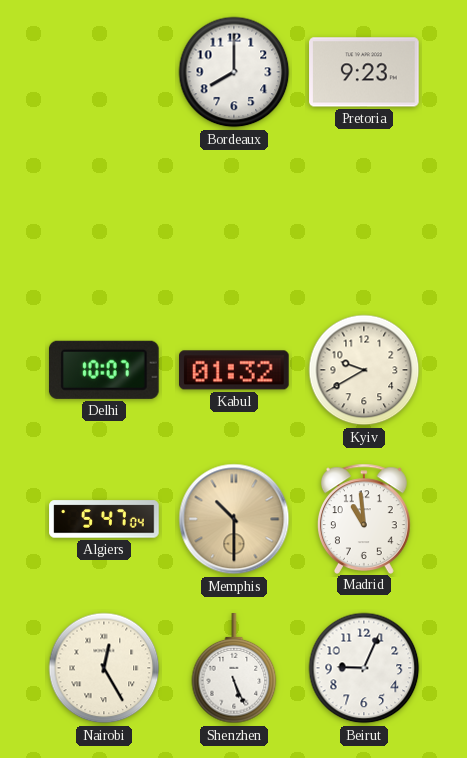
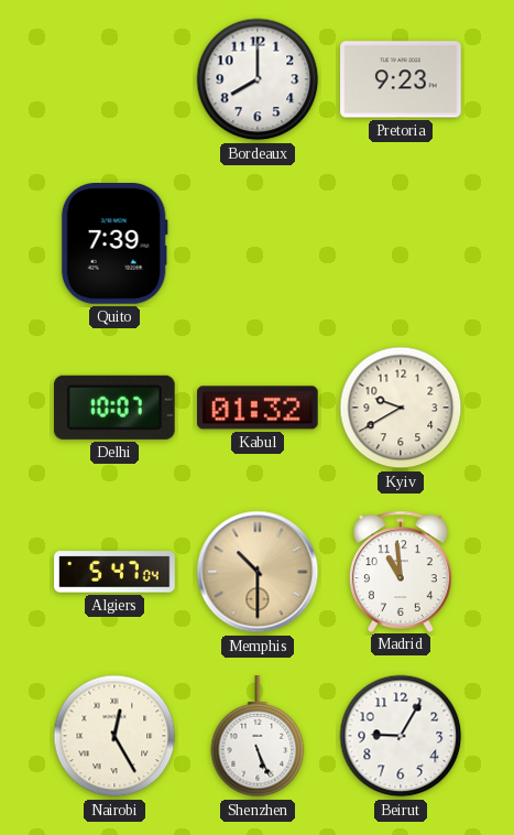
Quito: none -> 7:39 (114, 245)
Beirut: 9:04 -> 9:05 (401, 736)
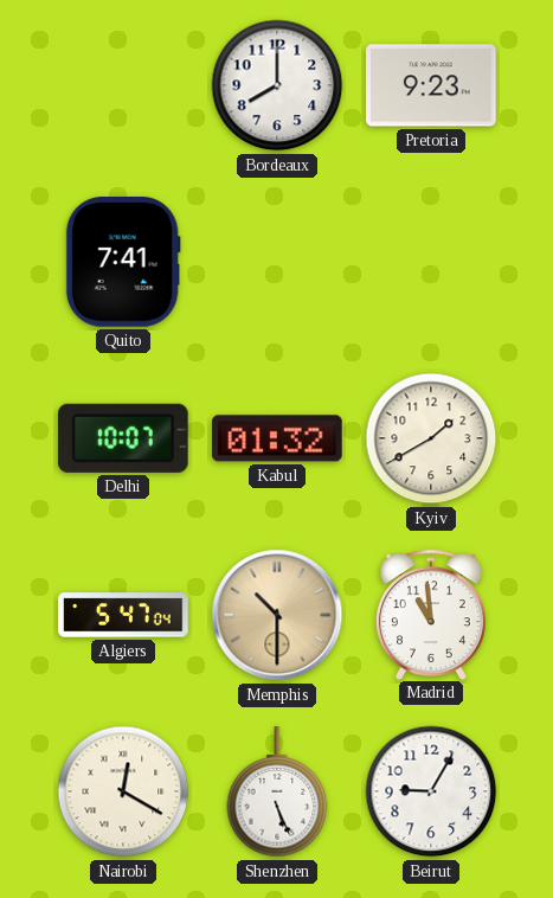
Quito: 7:39 -> 7:41 (123, 263)
Kyiv: 9:40 -> 1:40 (431, 438)
Nairobi: 12:25 -> 12:20 (123, 791)
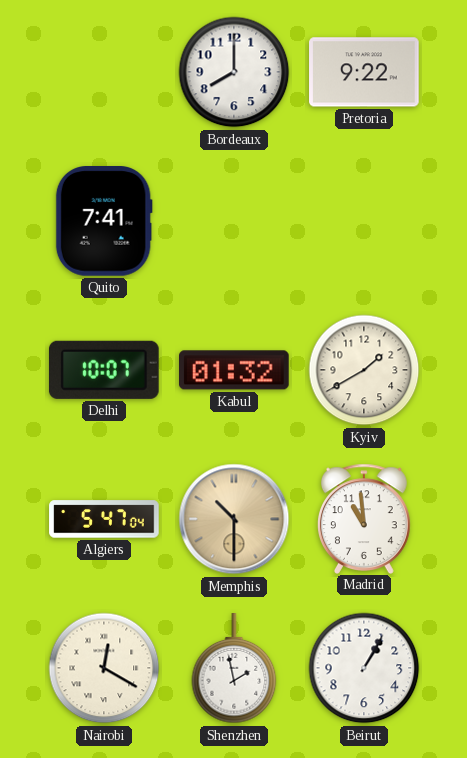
Pretoria: 9:23 -> 9:22 (364, 72)
Shenzhen: 5:26 -> 1:58 (234, 669)
Beirut: 9:05 -> 1:05 (364, 668)
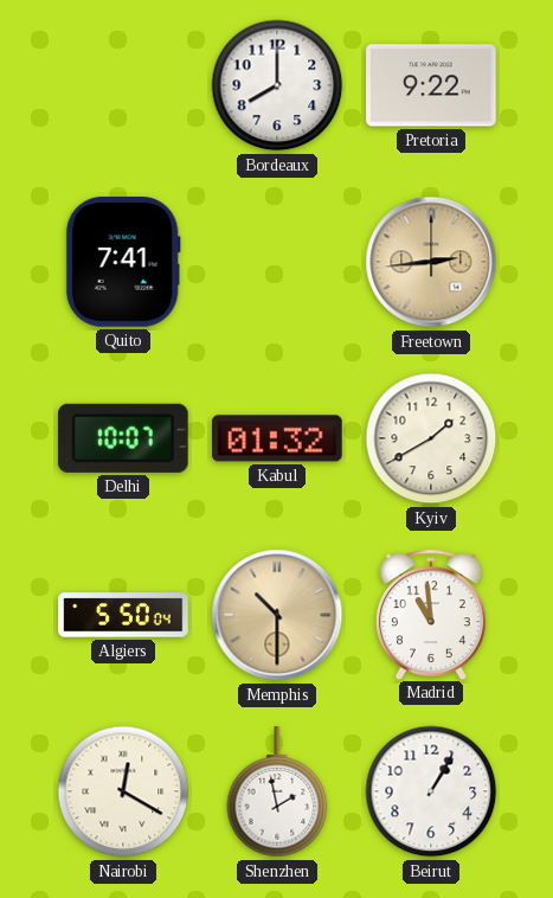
Freetown: none -> 2:44 (431, 262)
Algiers: 5:47 -> 5:50 (123, 615)
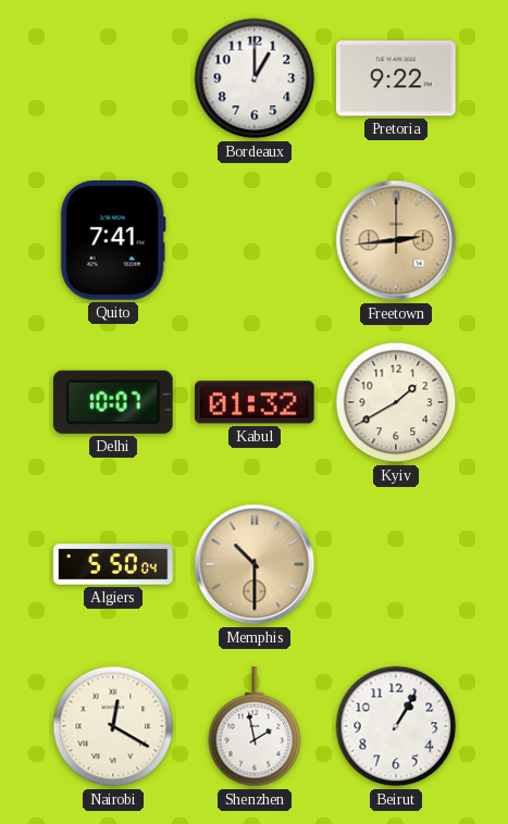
Bordeaux: 8:00 -> 1:00 (255, 78)
Madrid: 10:59 -> none (431, 614)
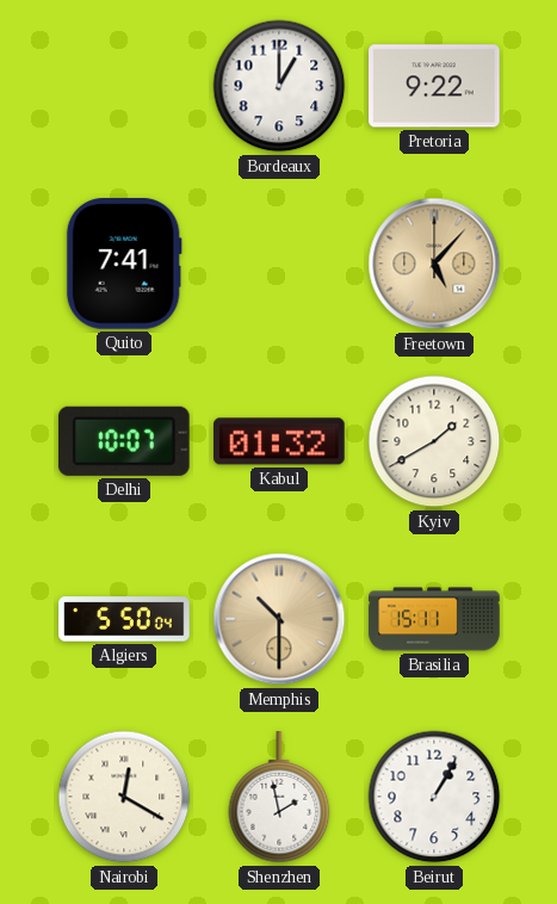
Freetown: 2:44 -> 5:07 (434, 264)
Brasilia: none -> 15:11 (434, 619)
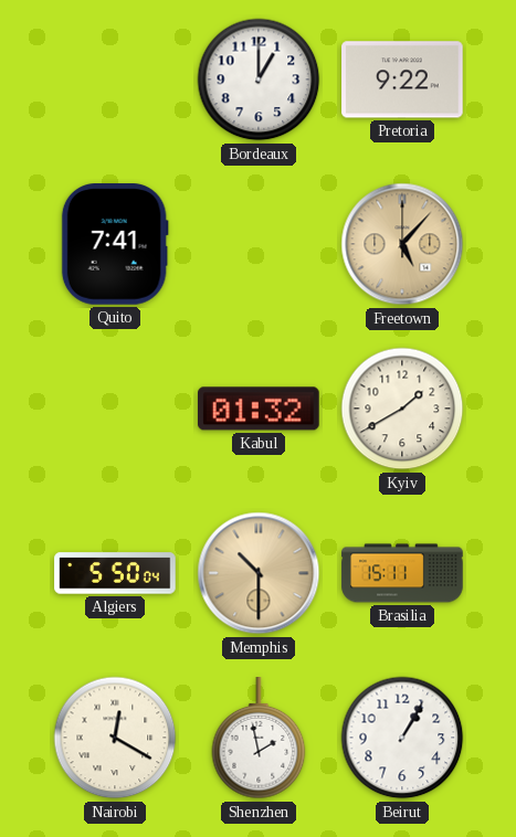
Delhi: 10:07 -> none (124, 441)
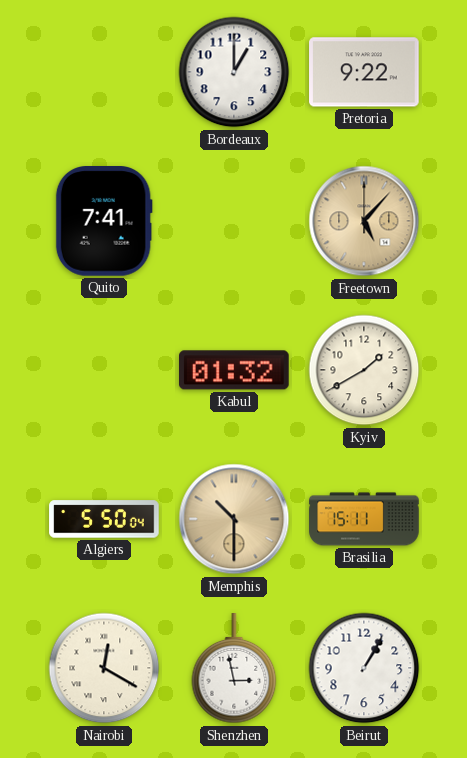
Shenzhen: 1:58 -> 2:58 (234, 669)
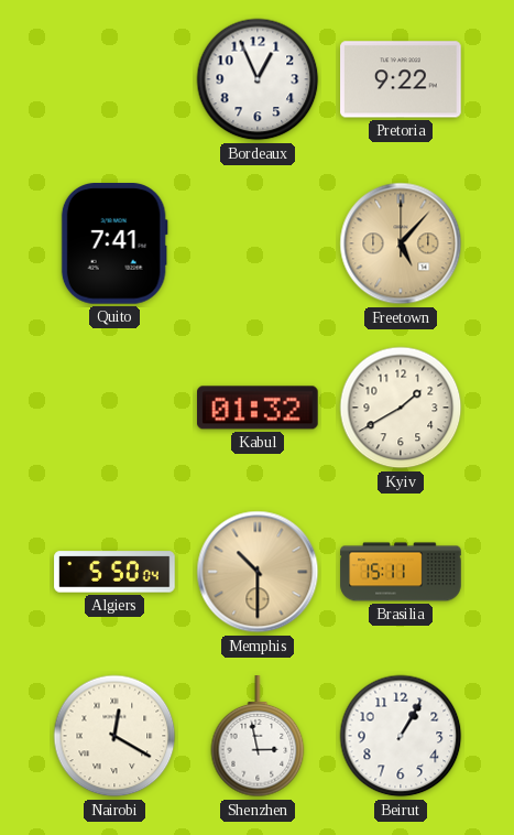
Bordeaux: 1:00 -> 12:56 (258, 79)
